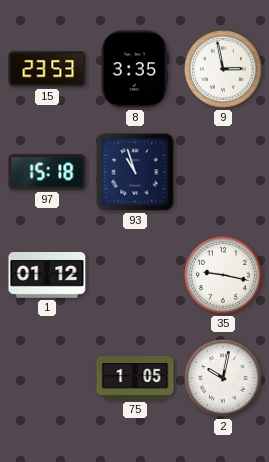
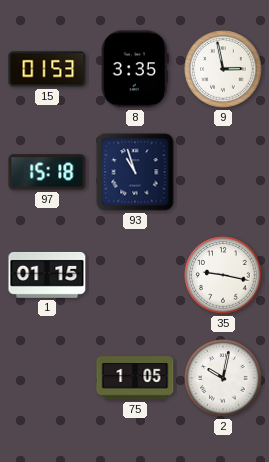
15: 23:53 -> 01:53 (47, 69)
1: 01:12 -> 01:15 (47, 275)
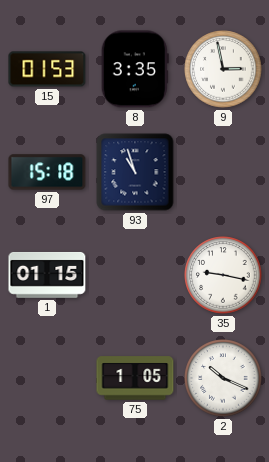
2: 10:02 -> 10:19 (223, 378)
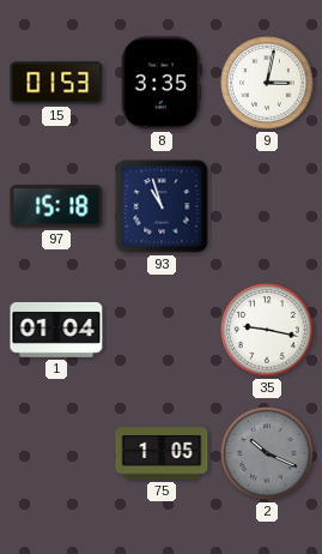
9: 2:58 -> 3:02 (267, 83)
1: 01:15 -> 01:04 (56, 330)
2 dial: white -> grey (267, 453)
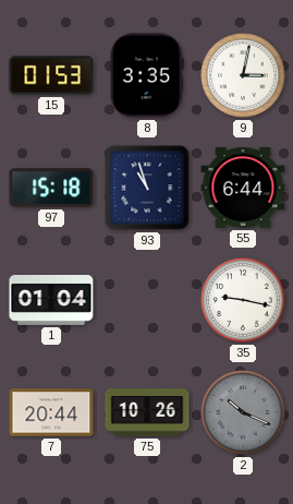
55: none -> 6:44 (243, 189)
7: none -> 20:44 (51, 412)
75: 1:05 -> 10:26 (147, 412)
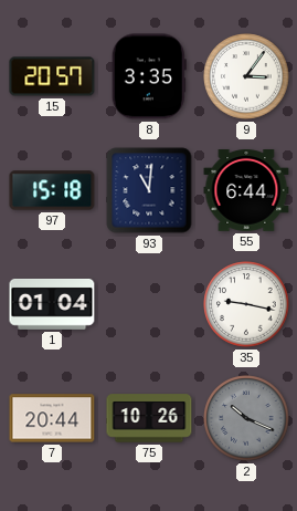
15: 01:53 -> 20:57 (52, 76)
9: 3:02 -> 3:06 (246, 76)
93: 10:57 -> 11:01 (149, 190)
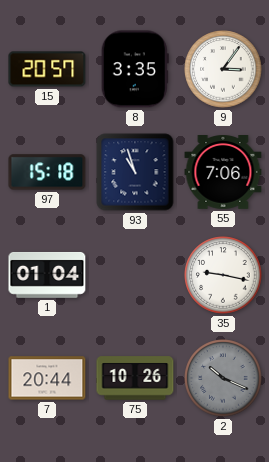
93: 11:01 -> 10:57 (135, 172)
55: 6:44 -> 7:06 (223, 173)
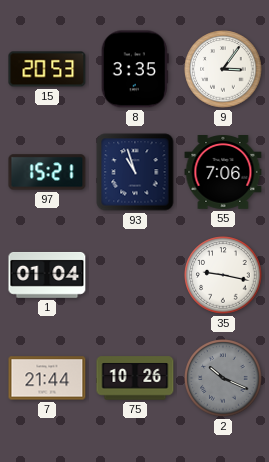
15: 20:57 -> 20:53 (47, 69)
97: 15:18 -> 15:21 (47, 172)
7: 20:44 -> 21:44 (47, 378)
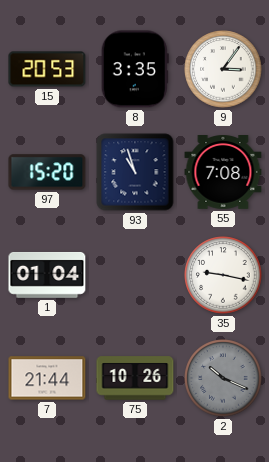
97: 15:21 -> 15:20 (47, 172)
55: 7:06 -> 7:08 (223, 173)
